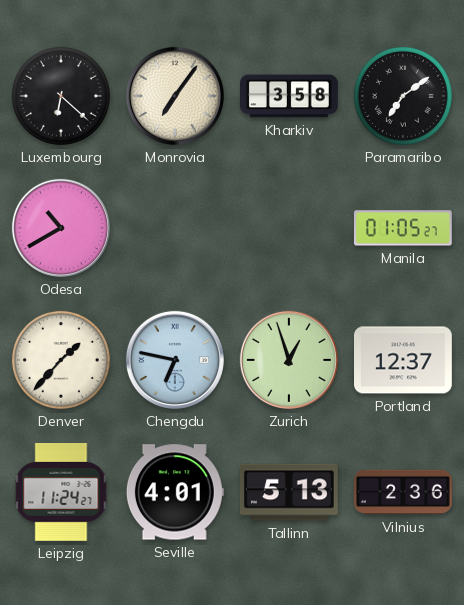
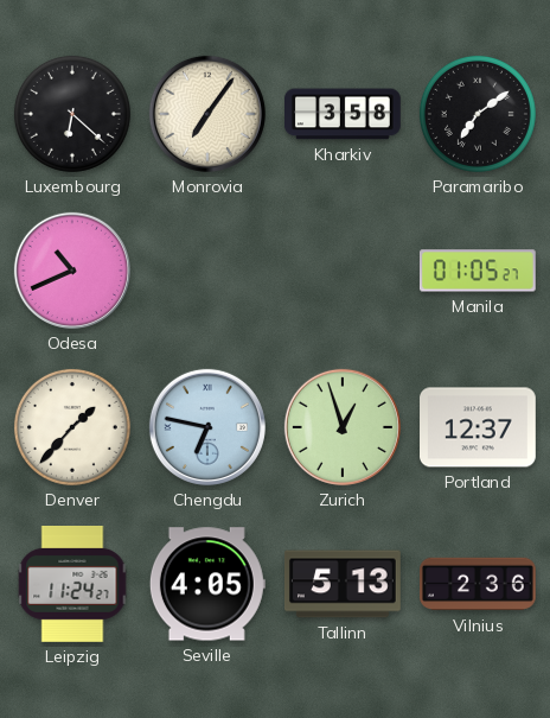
Odesa: 10:40 -> 10:41 (72, 271)
Seville: 4:01 -> 4:05 (207, 584)
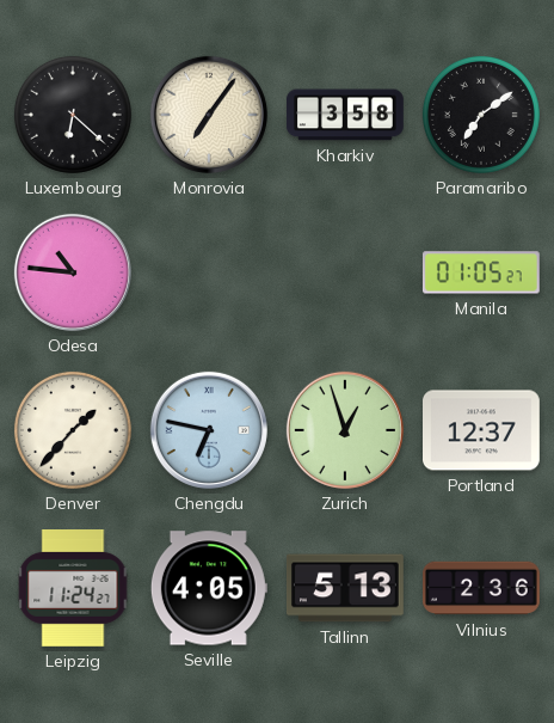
Odesa: 10:41 -> 10:46 (73, 272)
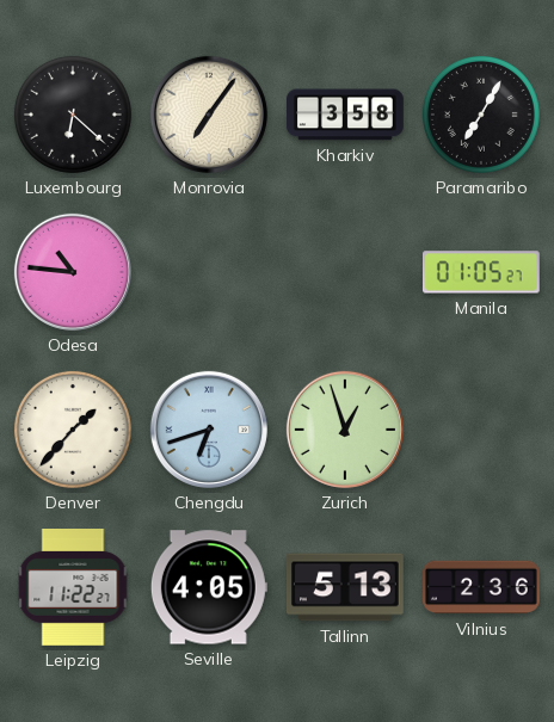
Paramaribo: 7:09 -> 7:05 (481, 115)
Chengdu: 6:47 -> 6:42 (209, 430)
Portland: 12:37 -> none (482, 430)
Leipzig: 11:24 -> 11:22 (73, 588)
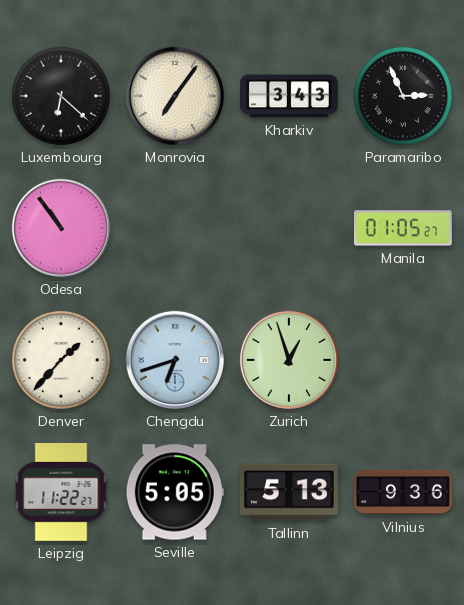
Kharkiv: 3:58 -> 3:43 (290, 96)
Paramaribo: 7:05 -> 2:56 (403, 96)
Odesa: 10:46 -> 10:54 (61, 228)
Seville: 4:05 -> 5:05 (175, 492)
Vilnius: 2:36 -> 9:36 (404, 492)
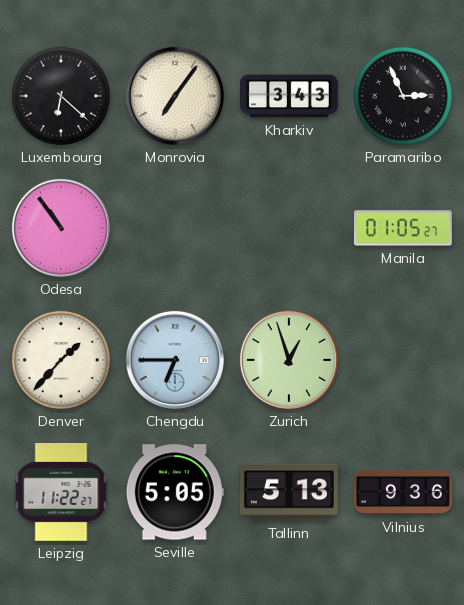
Chengdu: 6:42 -> 6:45 (175, 360)
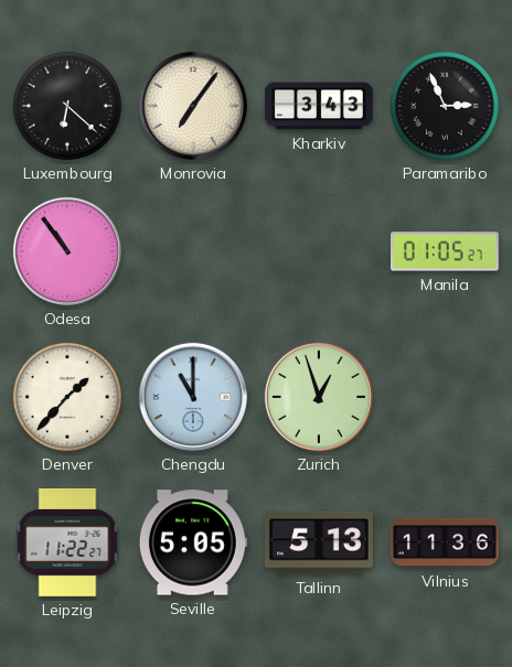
Chengdu: 6:45 -> 11:00 (193, 397)
Vilnius: 9:36 -> 11:36 (446, 542)
